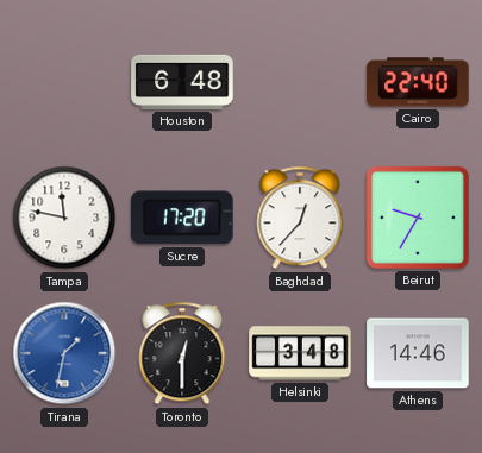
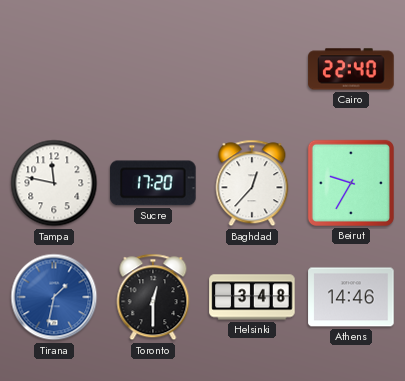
Houston: 6:48 -> none (182, 82)
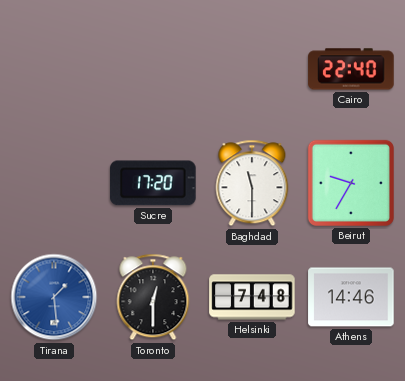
Tampa: 11:47 -> none (54, 183)
Baghdad: 12:37 -> 11:30 (252, 183)
Tirana: 1:32 -> 1:29 (54, 297)
Helsinki: 3:48 -> 7:48 (252, 297)
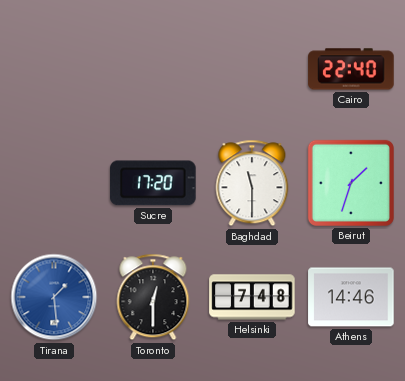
Beirut: 9:35 -> 1:33 (351, 183)
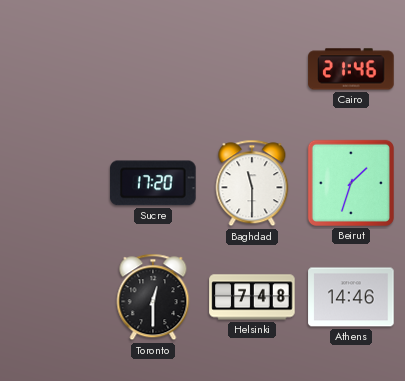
Cairo: 22:40 -> 21:46 (351, 69)
Tirana: 1:29 -> none (54, 297)
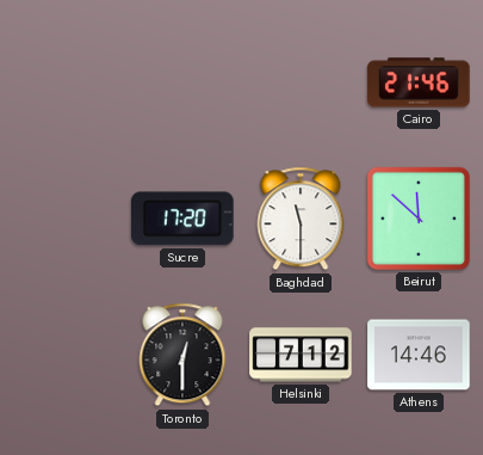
Beirut: 1:33 -> 11:52 (419, 219)
Helsinki: 7:48 -> 7:12 (301, 355)
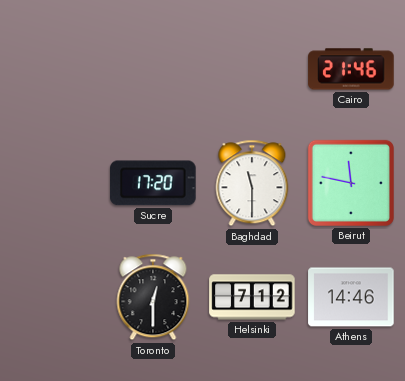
Beirut: 11:52 -> 11:47 (351, 183)
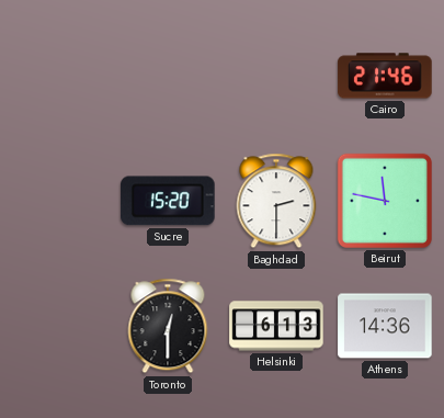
Sucre: 17:20 -> 15:20 (168, 201)
Baghdad: 11:30 -> 2:30 (276, 201)
Helsinki: 7:12 -> 6:13 (276, 326)
Athens: 14:46 -> 14:36 (385, 326)
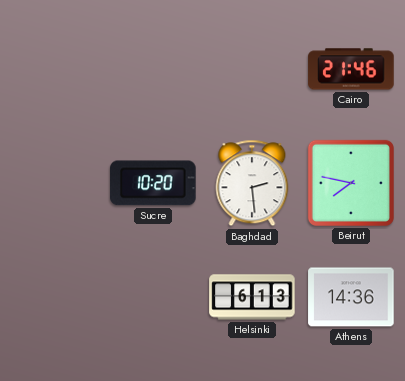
Sucre: 15:20 -> 10:20 (153, 183)
Baghdad: 2:30 -> 2:29 (252, 183)
Beirut: 11:47 -> 7:47 (351, 183)
Toronto: 12:30 -> none (168, 326)
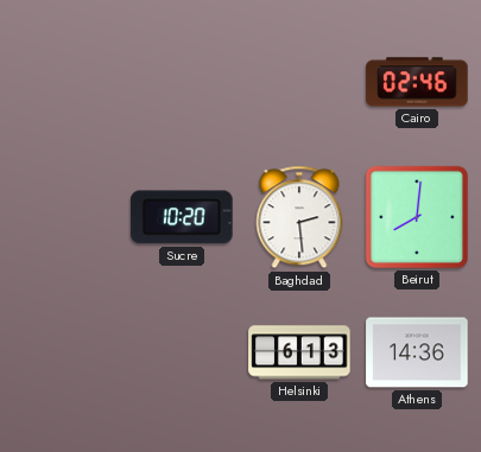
Cairo: 21:46 -> 02:46 (417, 82)
Beirut: 7:47 -> 8:01 (417, 217)
